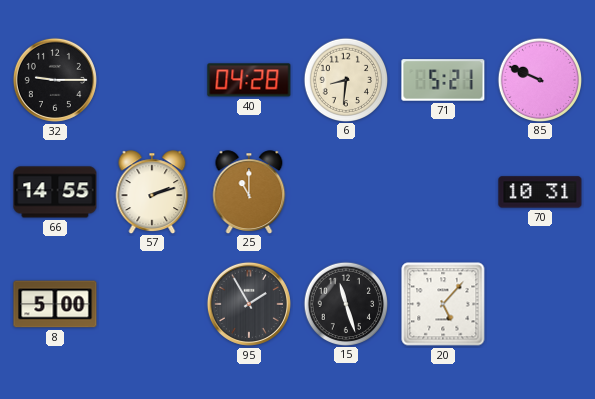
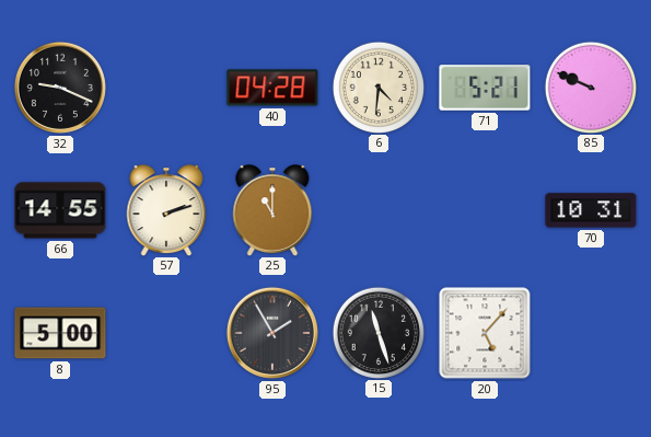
32: 9:15 -> 9:19 (60, 88)
6: 8:31 -> 4:31 (377, 87)
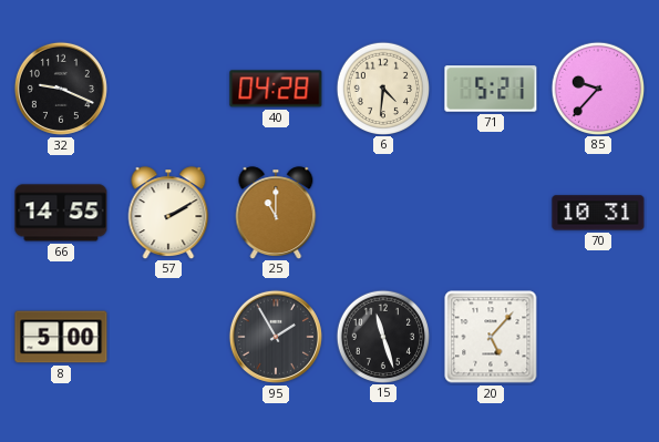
85: 9:49 -> 9:37 (597, 88)
57: 2:12 -> 2:10 (168, 213)
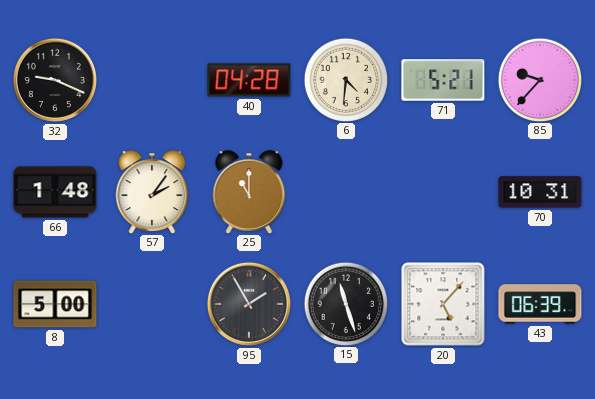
66: 14:55 -> 1:48 (55, 192)
57: 2:10 -> 2:06 (152, 192)
43: none -> 06:39 (540, 304)
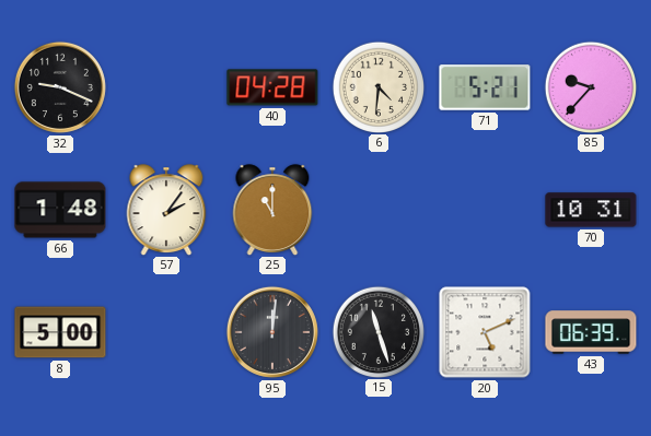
95: 1:55 -> 12:01 (272, 332)
20: 5:07 -> 5:11 (485, 332)
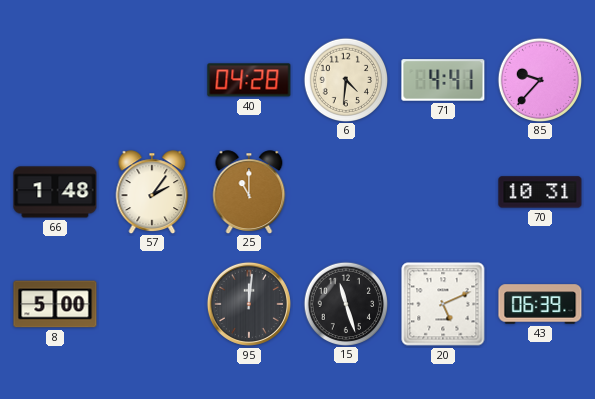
32: 9:19 -> none (60, 87)
71: 5:21 -> 4:41 (443, 80)
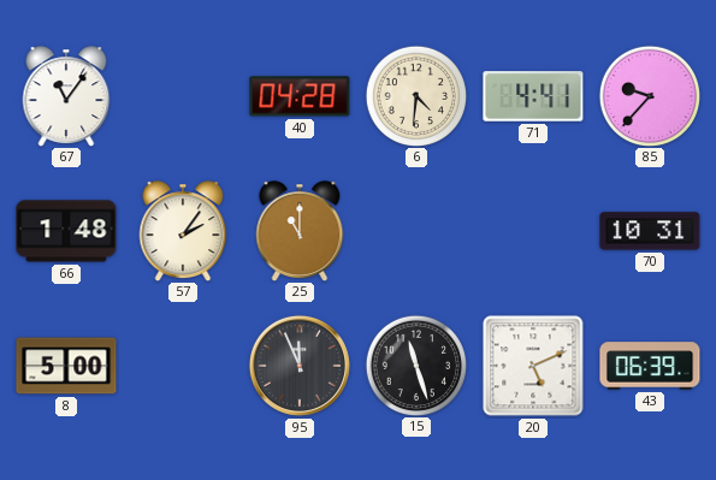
67: none -> 11:06 (66, 96)
95: 12:01 -> 11:56 (300, 366)
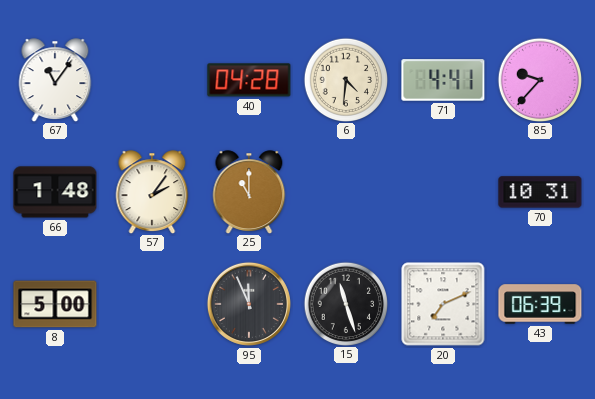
20: 5:11 -> 7:11 (443, 304)
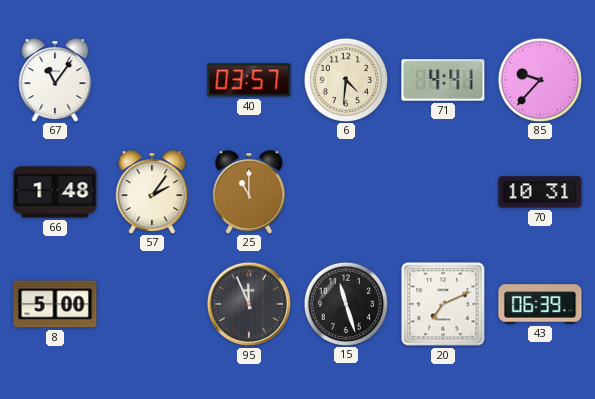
40: 04:28 -> 03:57 (249, 80)
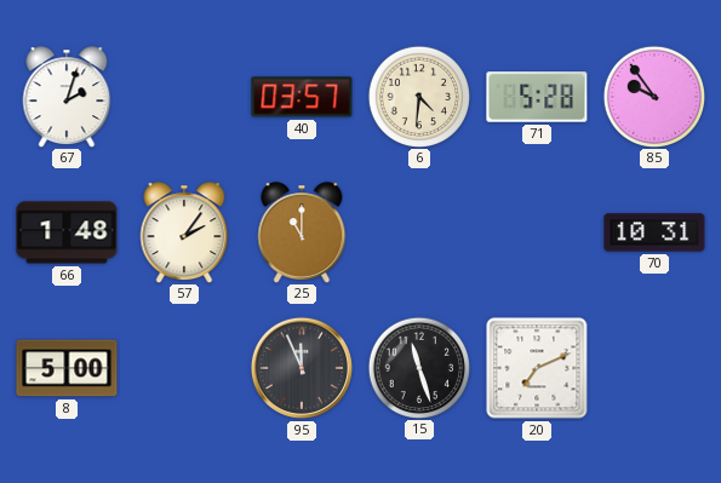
67: 11:06 -> 2:03 (67, 97)
71: 4:41 -> 5:28 (537, 97)
85: 9:37 -> 9:54 (653, 96)
43: 06:39 -> none (540, 304)
